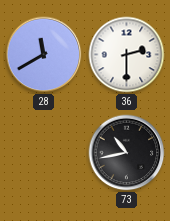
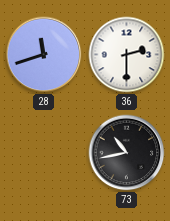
28: 11:40 -> 11:42 (44, 55)
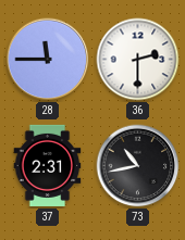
28: 11:42 -> 11:45 (48, 60)
37: none -> 2:31 (48, 165)
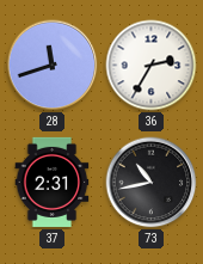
28: 11:45 -> 11:42 (53, 66)
36: 2:30 -> 2:35 (152, 66)
